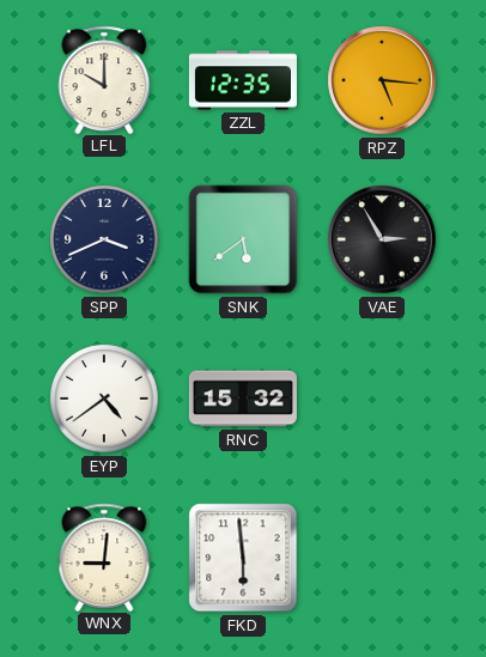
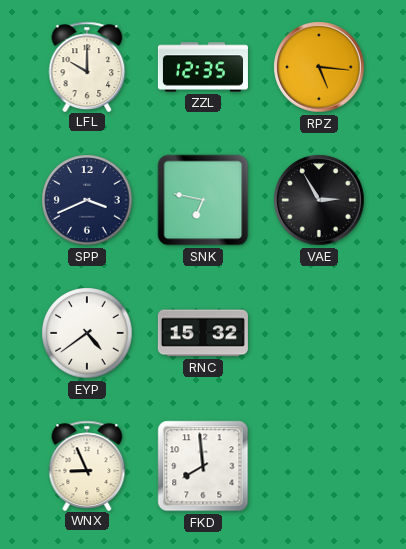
SNK: 5:39 -> 6:47 (203, 200)
WNX: 9:01 -> 8:56 (87, 465)
FKD: 5:59 -> 7:59 (203, 466)
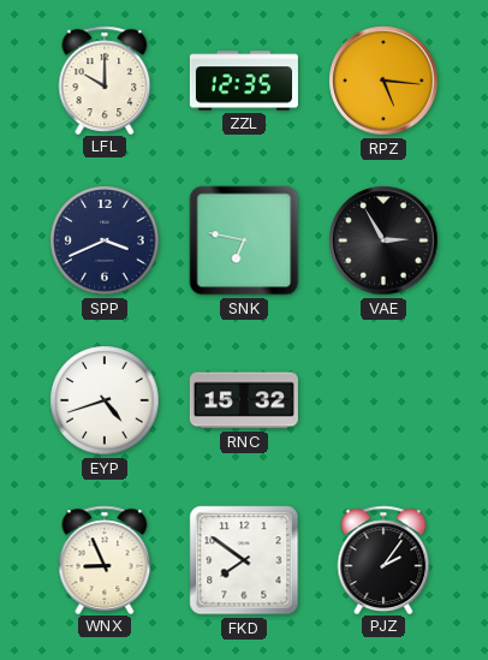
EYP: 4:39 -> 4:42 (105, 400)
FKD: 7:59 -> 7:51 (244, 560)
PJZ: none -> 2:06 (383, 559)
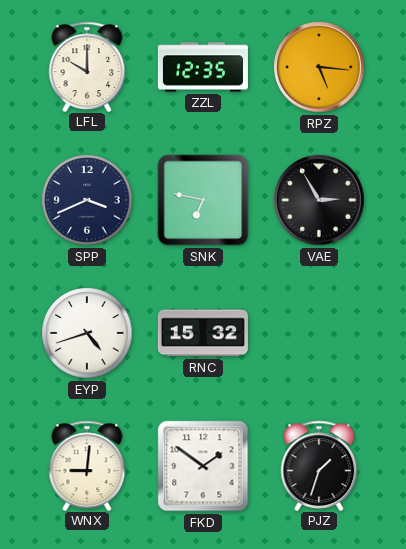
WNX: 8:56 -> 9:01 (87, 465)
FKD: 7:51 -> 1:51 (203, 466)
PJZ: 2:06 -> 1:33 (319, 465)
